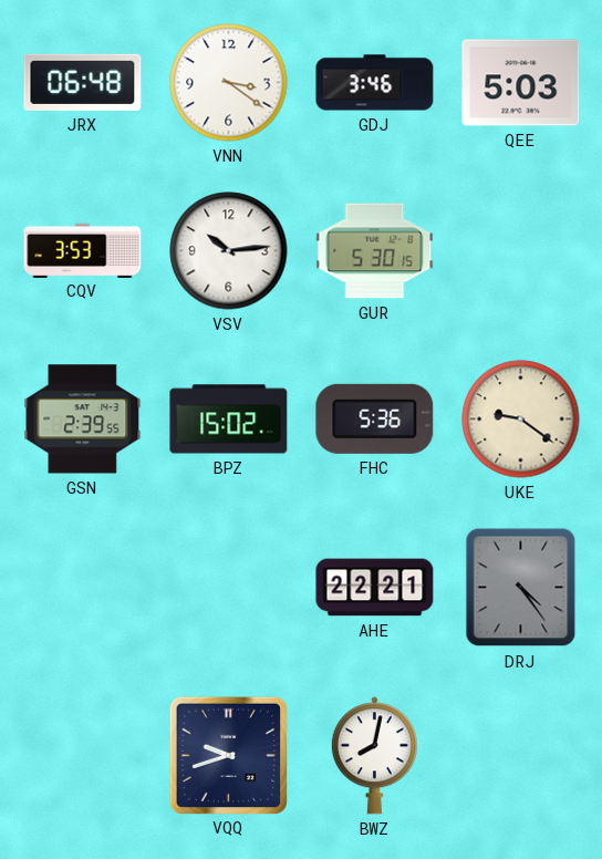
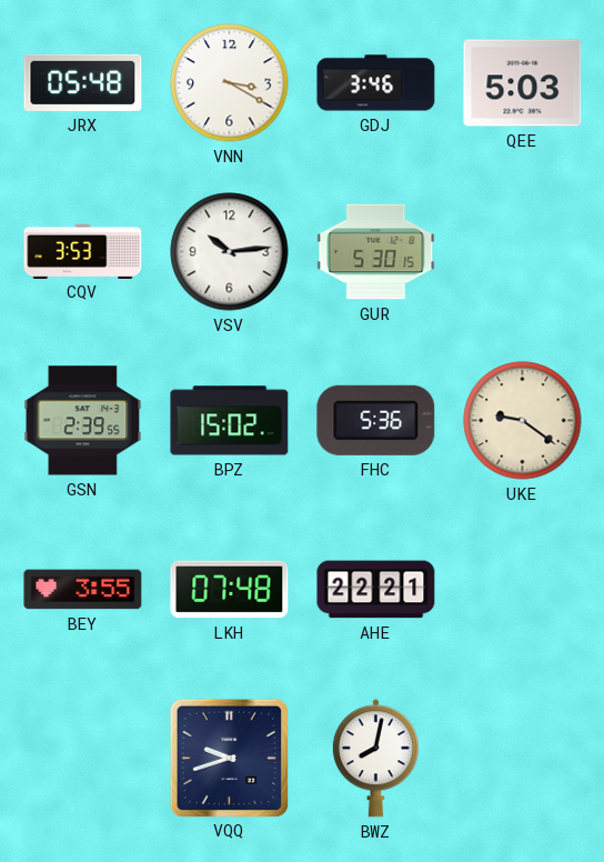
JRX: 06:48 -> 05:48 (83, 82)
VNN: 3:21 -> 3:20 (230, 83)
BEY: none -> 3:55 (83, 590)
LKH: none -> 07:48 (230, 590)
DRJ: 4:24 -> none (521, 588)
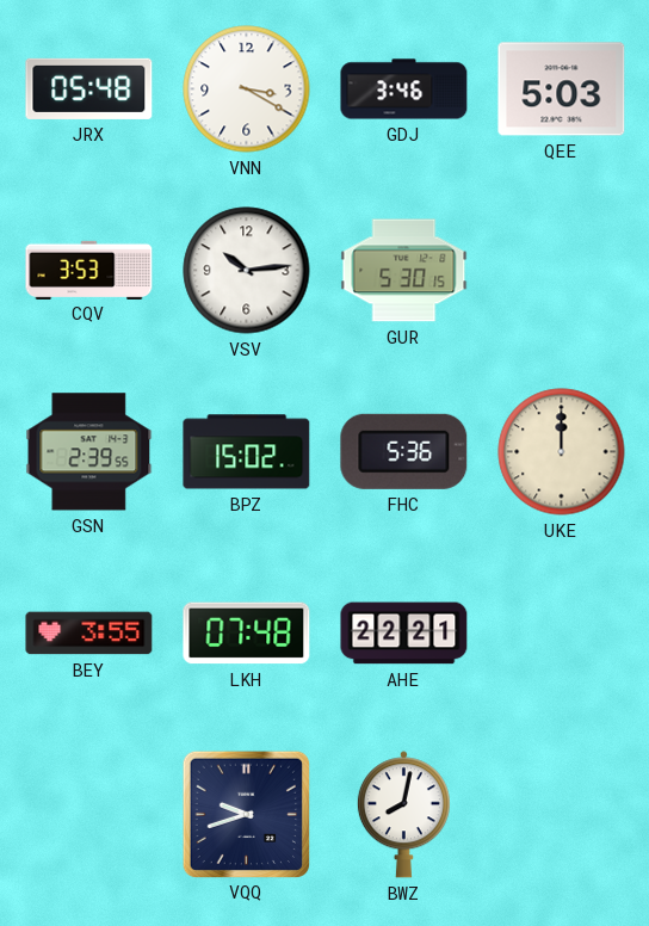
UKE: 9:21 -> 12:00 (562, 452)
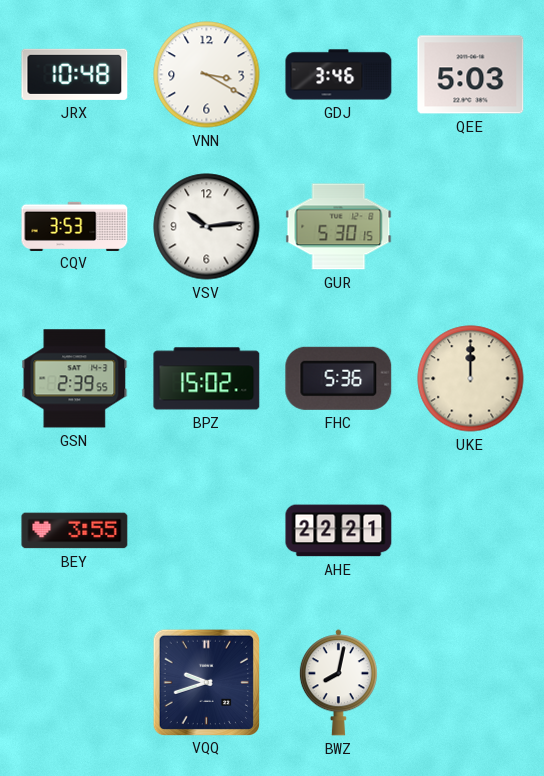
JRX: 05:48 -> 10:48 (75, 74)
LKH: 07:48 -> none (247, 634)
